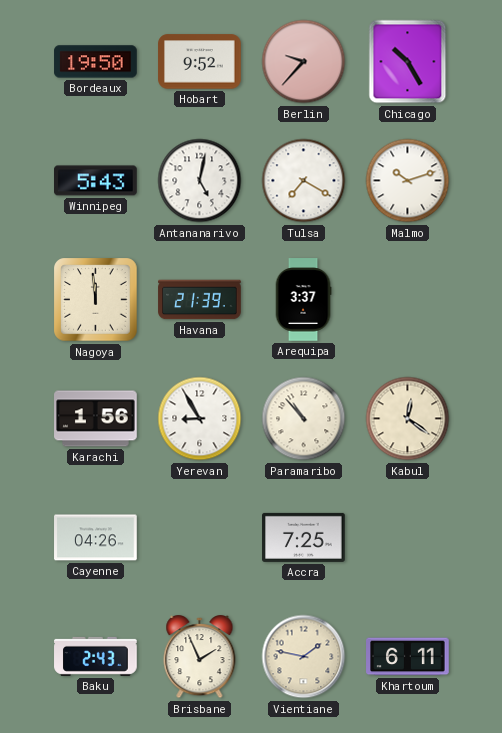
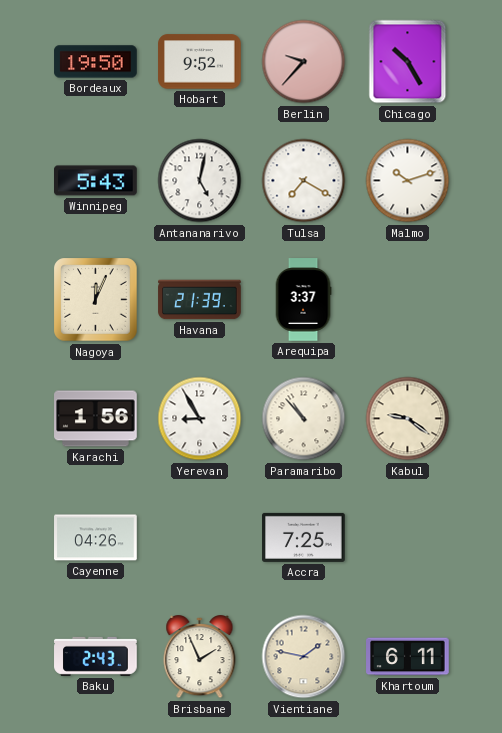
Nagoya: 11:59 -> 12:04 (96, 300)
Kabul: 12:21 -> 9:21 (408, 419)
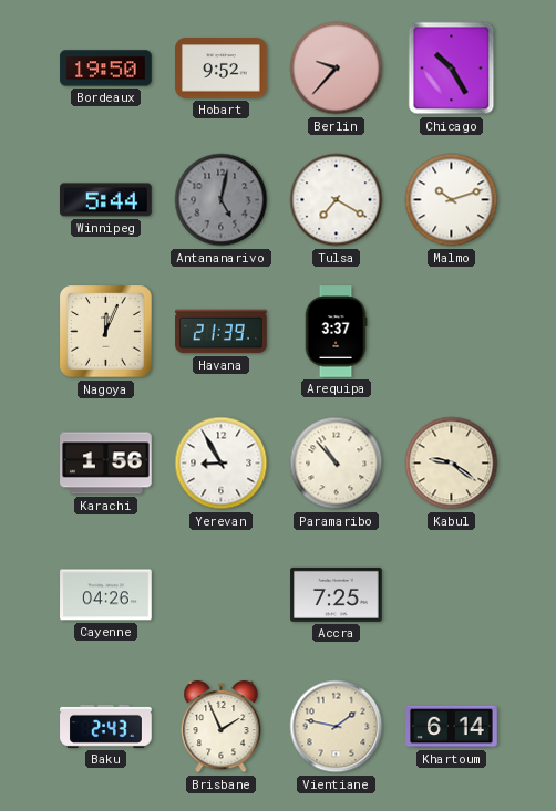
Winnipeg: 5:43 -> 5:44 (106, 200)
Antananarivo dial: white -> grey (222, 200)
Khartoum: 6:11 -> 6:14 (452, 727)
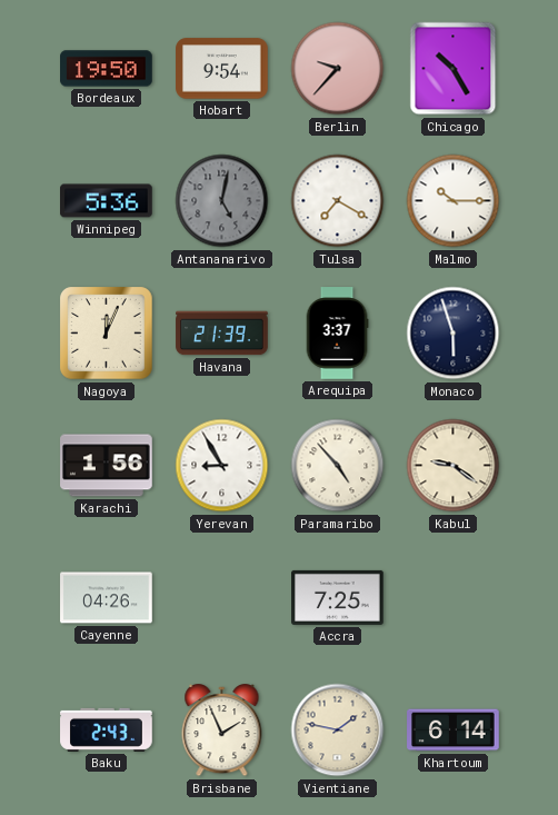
Hobart: 9:52 -> 9:54 (222, 69)
Winnipeg: 5:44 -> 5:36 (107, 201)
Malmo: 10:12 -> 10:15 (454, 201)
Monaco: none -> 5:57 (454, 334)
Paramaribo: 10:53 -> 4:53 (338, 466)
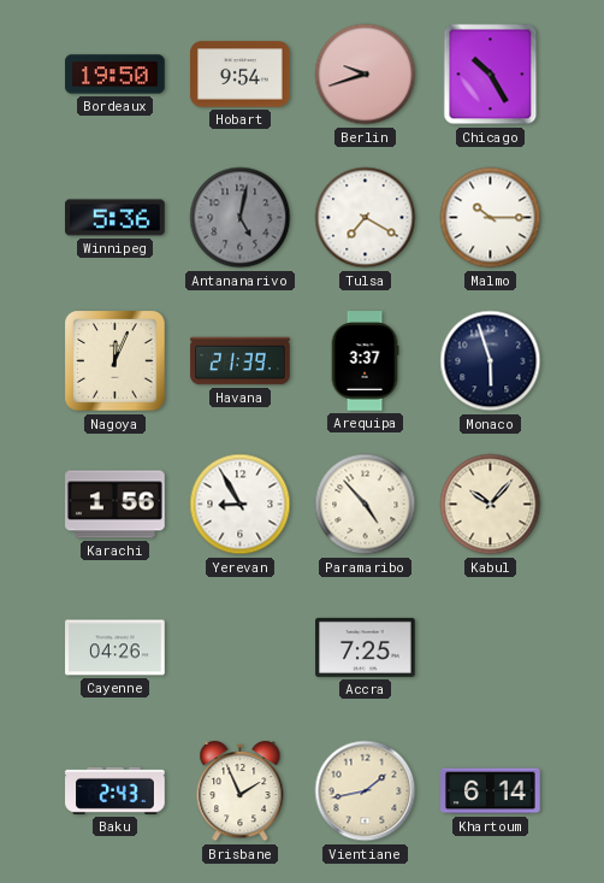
Berlin: 9:37 -> 9:42 (366, 75)
Kabul: 9:21 -> 10:07 (491, 505)
Vientiane: 1:47 -> 1:43 (366, 791)
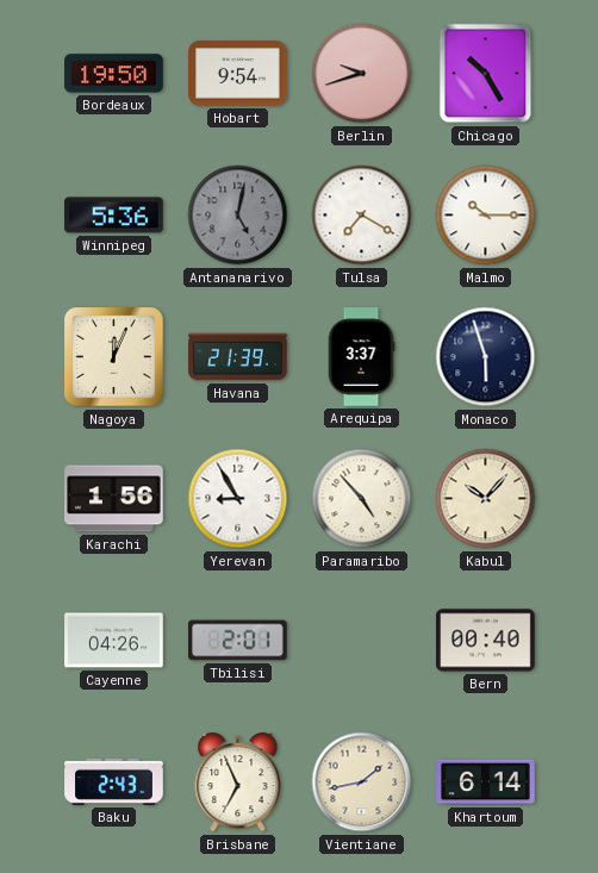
Tbilisi: none -> 2:01 (238, 641)
Accra: 7:25 -> none (366, 647)
Bern: none -> 00:40 (486, 641)
Brisbane: 1:56 -> 6:56 (238, 782)
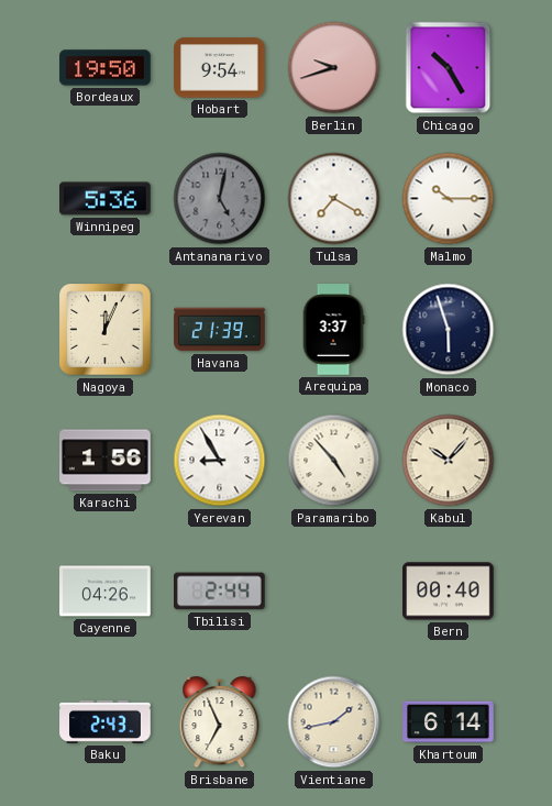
Tbilisi: 2:01 -> 2:44 (220, 592)
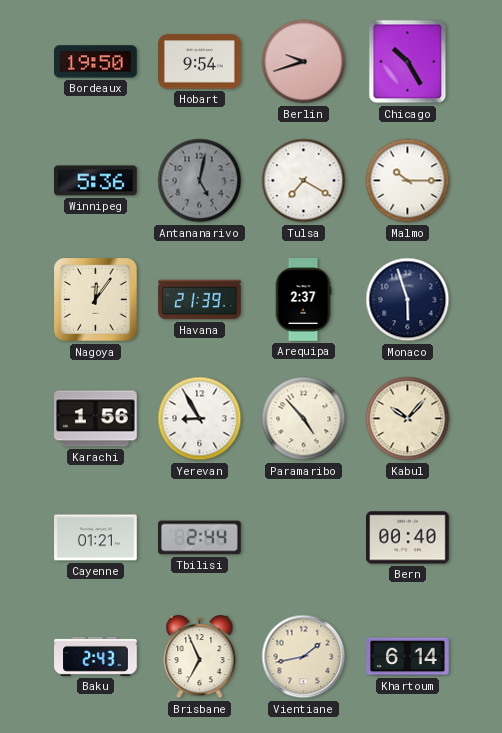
Nagoya: 12:04 -> 12:06 (96, 300)
Arequipa: 3:37 -> 2:37 (303, 300)
Cayenne: 04:26 -> 01:21 (96, 538)
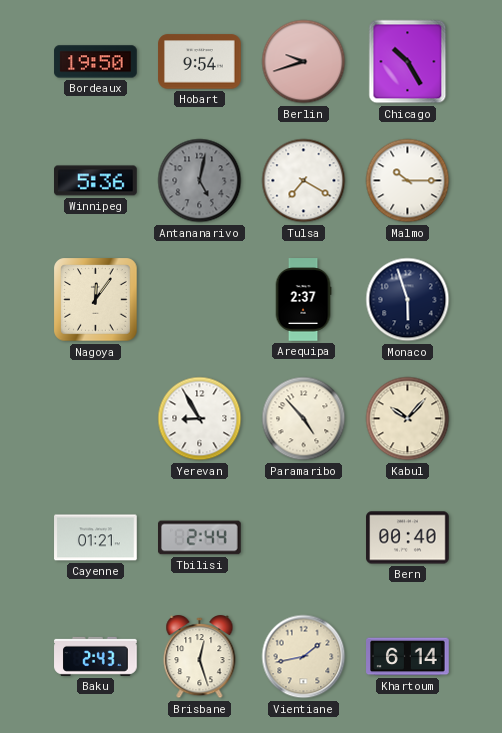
Havana: 21:39 -> none (200, 300)
Karachi: 1:56 -> none (96, 419)
Brisbane: 6:56 -> 12:27 (200, 657)
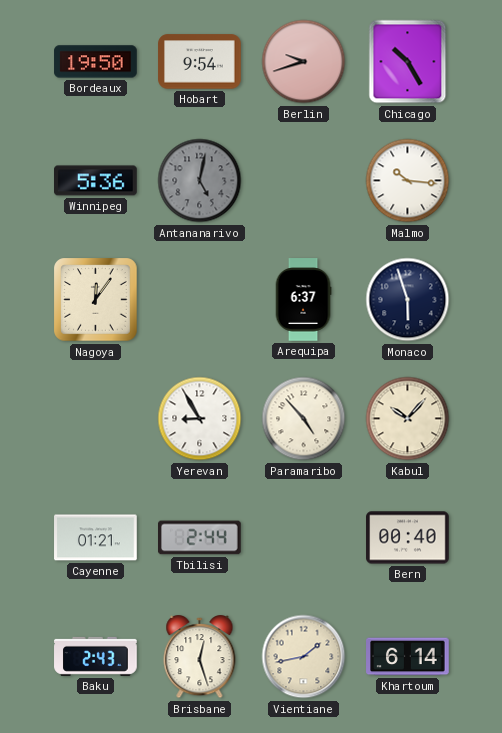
Tulsa: 7:20 -> none (304, 181)
Malmo: 10:15 -> 10:16 (408, 181)
Arequipa: 2:37 -> 6:37 (303, 300)
